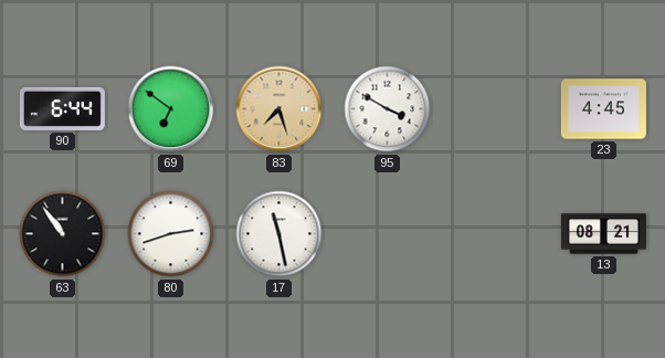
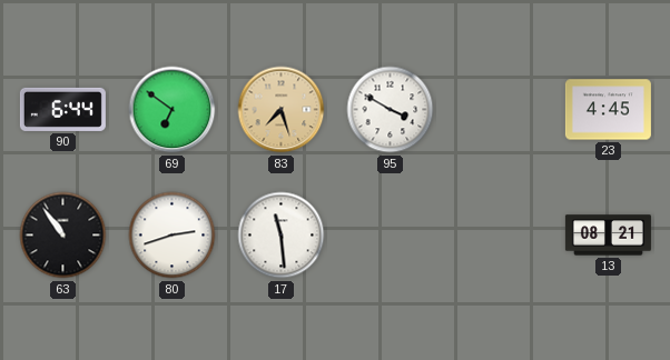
17: 11:28 -> 11:29 (282, 236)
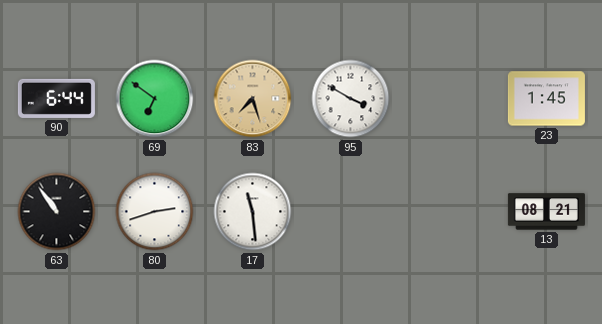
23: 4:45 -> 1:45 (546, 99)
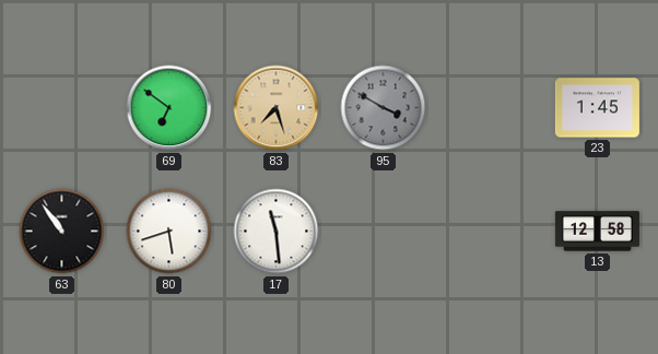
90: 6:44 -> none (56, 98)
95 dial: white -> grey (384, 108)
80: 2:42 -> 5:42 (169, 232)
13: 08:21 -> 12:58 (597, 232)
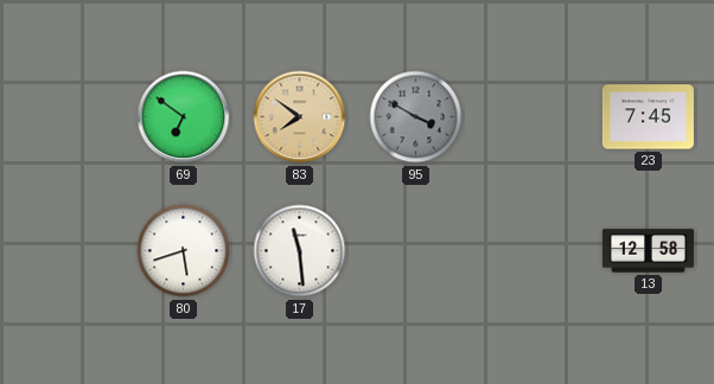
83: 7:27 -> 7:51 (300, 117)
23: 1:45 -> 7:45 (648, 117)
63: 10:54 -> none (62, 232)
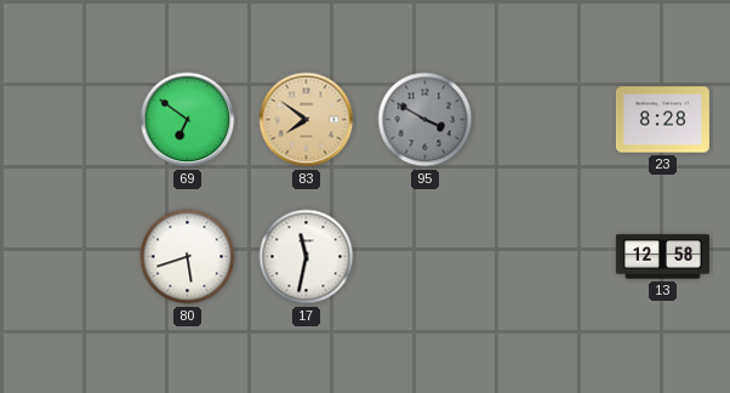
23: 7:45 -> 8:28 (662, 120)
17: 11:29 -> 11:32 (307, 257)
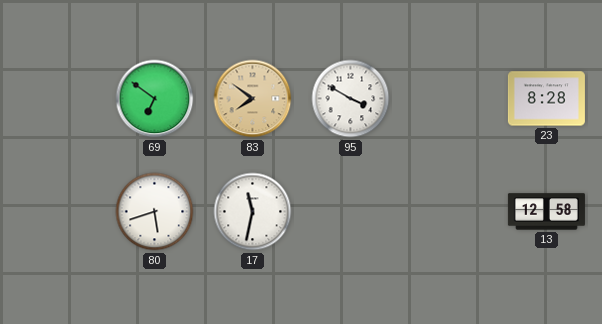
95 dial: grey -> white (351, 99)
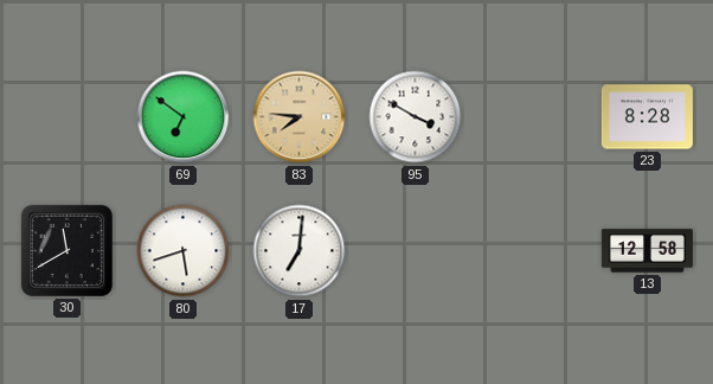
83: 7:51 -> 7:46 (300, 117)
30: none -> 11:40 (66, 250)
17: 11:32 -> 7:01 (300, 251)
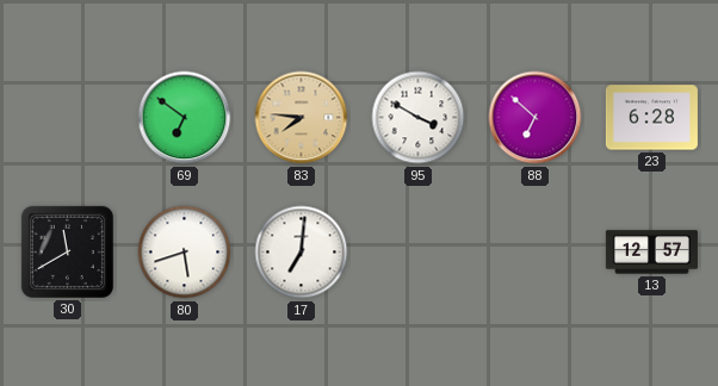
88: none -> 6:52 (536, 118)
23: 8:28 -> 6:28 (651, 118)
13: 12:58 -> 12:57 (651, 253)
